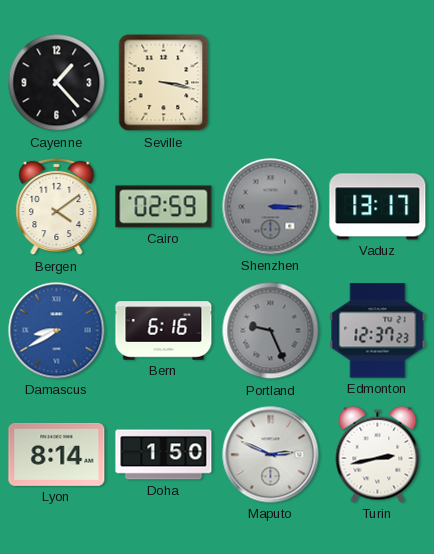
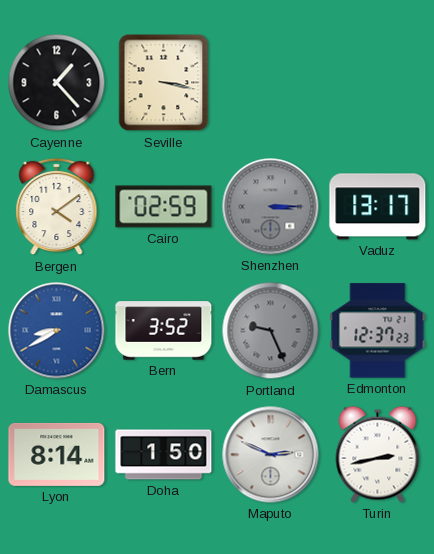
Bern: 6:16 -> 3:52 (164, 331)
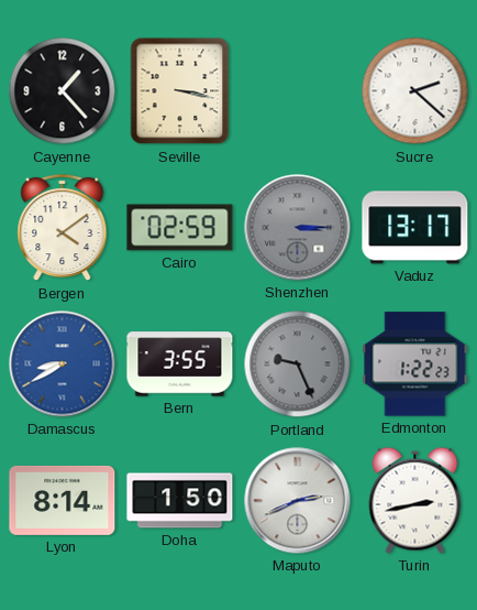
Sucre: none -> 2:22 (415, 91)
Bern: 3:52 -> 3:55 (180, 364)
Edmonton: 12:37 -> 1:22 (415, 364)
Maputo: 2:49 -> 2:41 (298, 501)
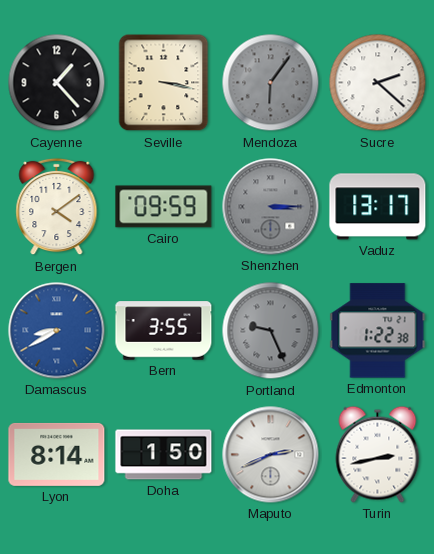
Mendoza: none -> 6:06 (271, 83)
Cairo: 02:59 -> 09:59 (164, 207)
Edmonton: 1:22:23 -> 1:22:38 (378, 331)
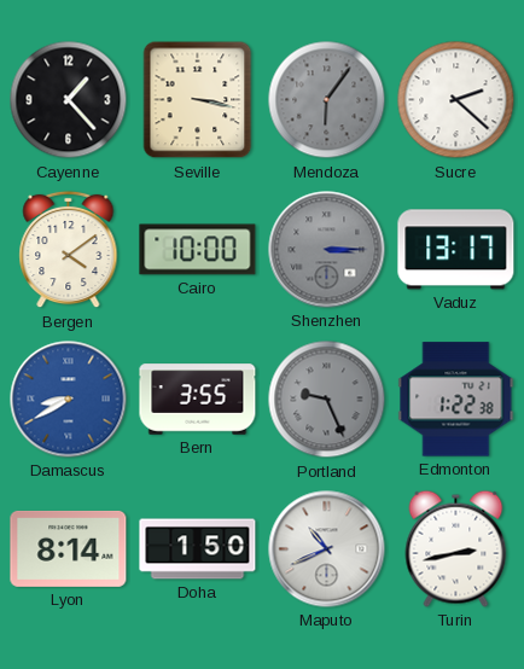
Cairo: 09:59 -> 10:00 (198, 250)
Maputo: 2:41 -> 10:41 (327, 549)
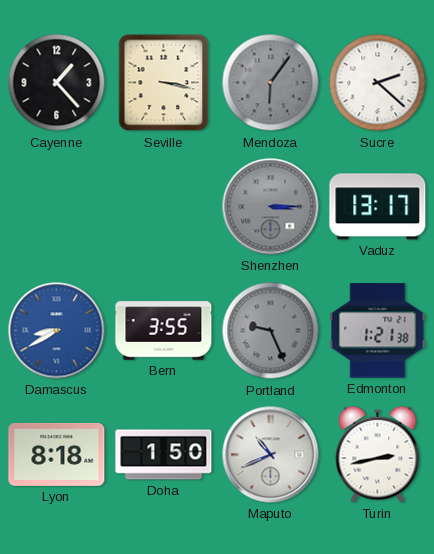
Bergen: 4:09 -> none (69, 250)
Cairo: 10:00 -> none (198, 250)
Edmonton: 1:22 -> 1:21 (378, 331)
Lyon: 8:14 -> 8:18 (57, 454)
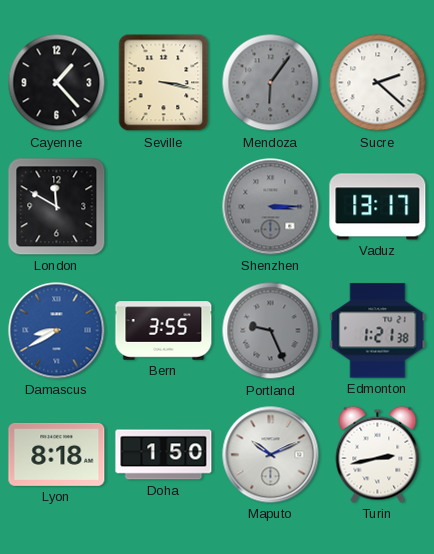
London: none -> 11:50 (57, 207)
Maputo: 10:41 -> 10:11 (271, 455)
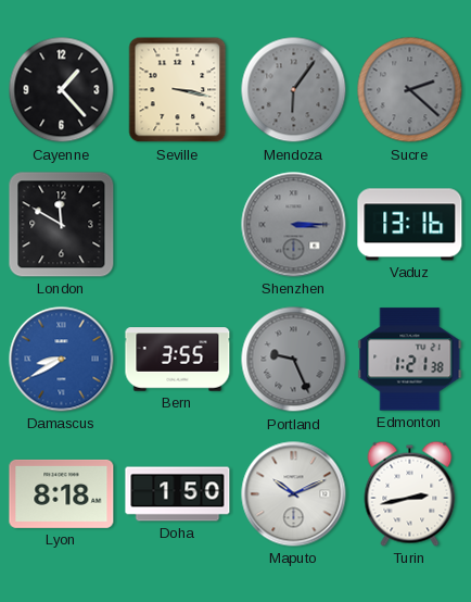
Sucre dial: white -> grey (410, 90)
Vaduz: 13:17 -> 13:16 (410, 225)
